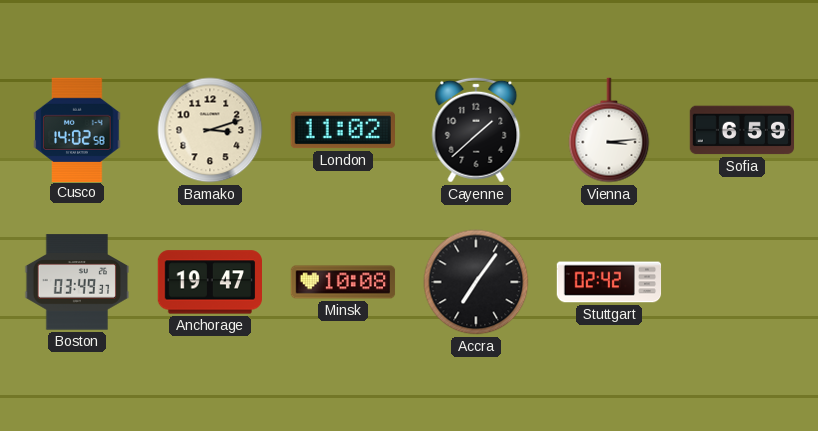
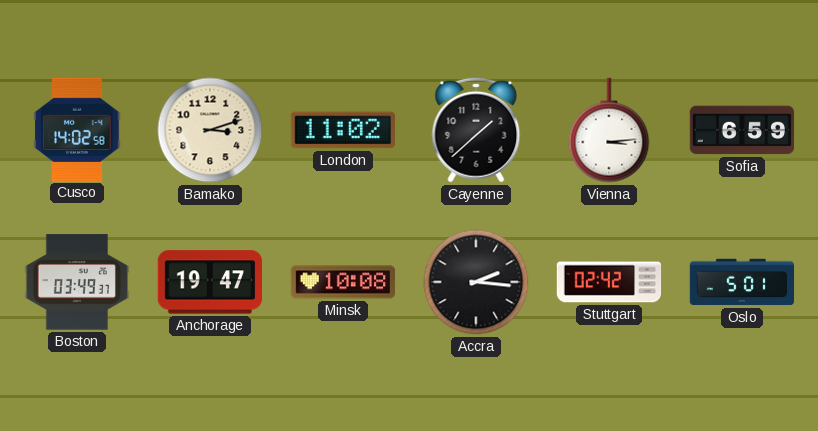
Accra: 7:06 -> 2:16 (476, 282)
Oslo: none -> 5:01 (742, 282)
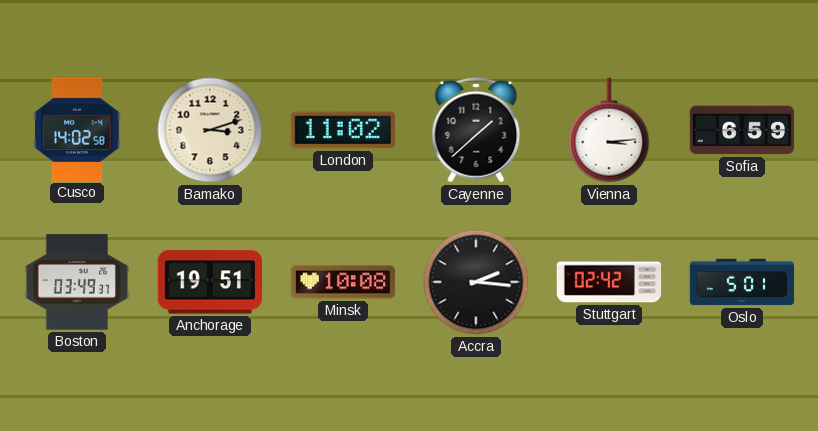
Anchorage: 19:47 -> 19:51 (209, 282)
